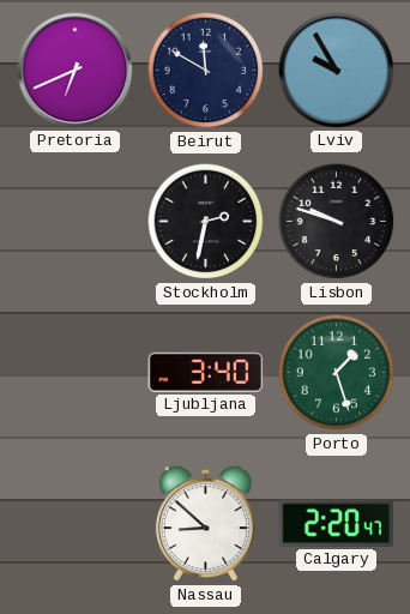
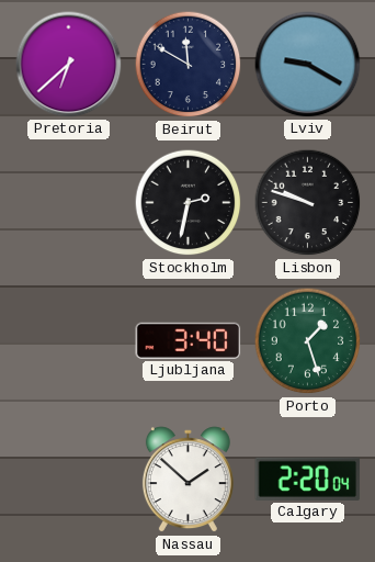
Pretoria: 6:41 -> 6:38 (69, 65)
Lviv: 9:55 -> 9:20 (308, 65)
Nassau: 8:52 -> 1:52 (187, 480)
Calgary: 2:20:47 -> 2:20:04 (308, 479)
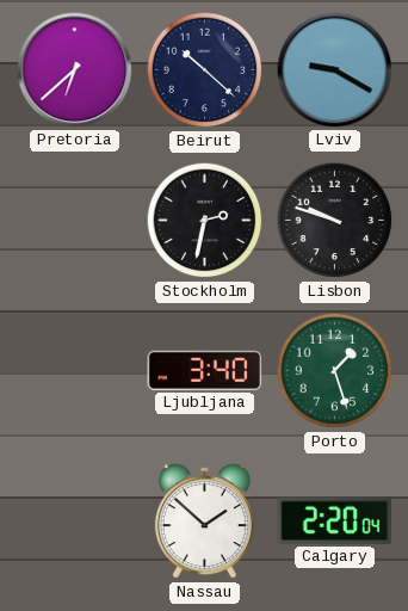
Beirut: 11:50 -> 10:22 (205, 70)
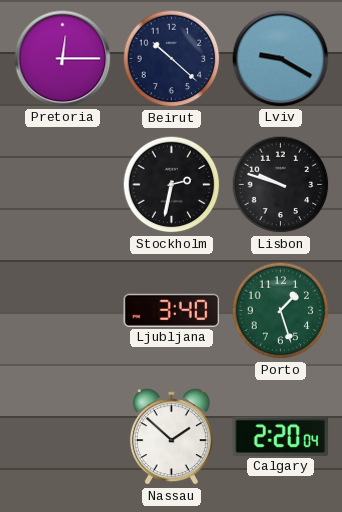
Pretoria: 6:38 -> 12:15 (63, 59)
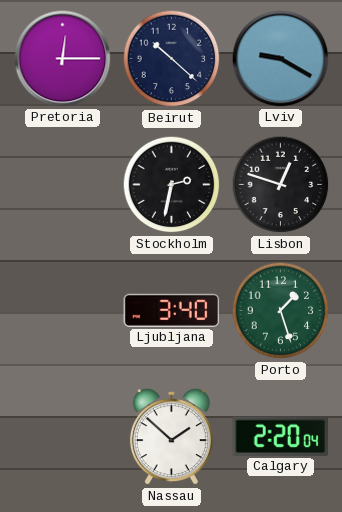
Lisbon: 9:48 -> 12:48 (281, 185)
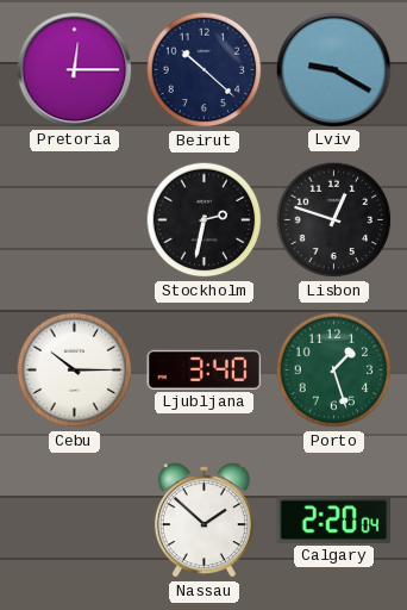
Cebu: none -> 10:15 (75, 371)
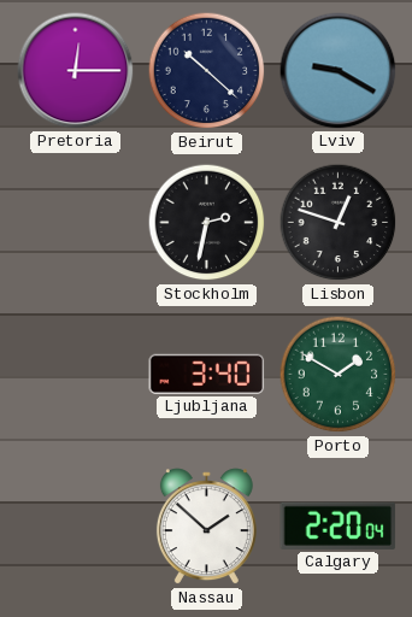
Cebu: 10:15 -> none (75, 371)
Porto: 1:27 -> 1:50 (339, 375)
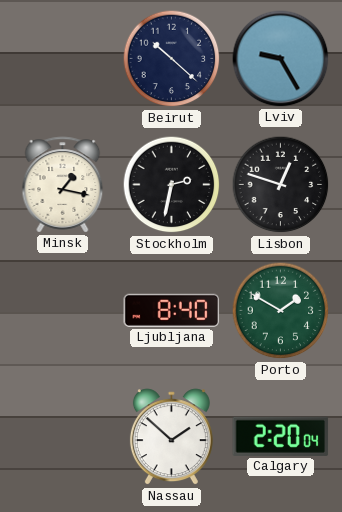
Pretoria: 12:15 -> none (76, 71)
Lviv: 9:20 -> 9:25 (281, 59)
Minsk: none -> 1:17 (63, 185)
Ljubljana: 3:40 -> 8:40 (172, 310)
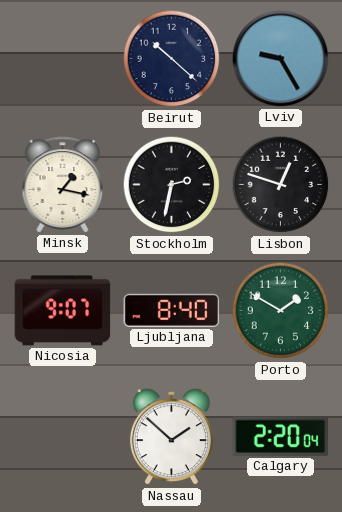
Nicosia: none -> 9:07 (63, 311)
